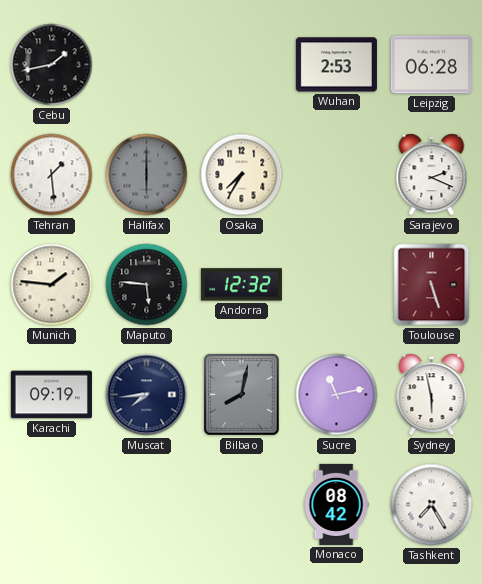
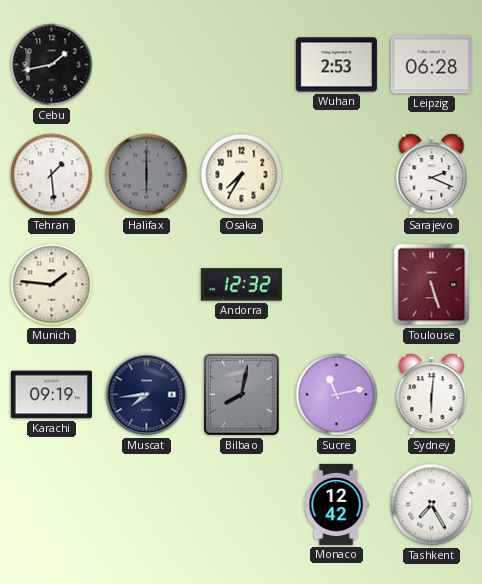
Maputo: 5:46 -> none (147, 285)
Sydney: 5:58 -> 6:01 (432, 395)
Monaco: 08:42 -> 12:42 (336, 504)
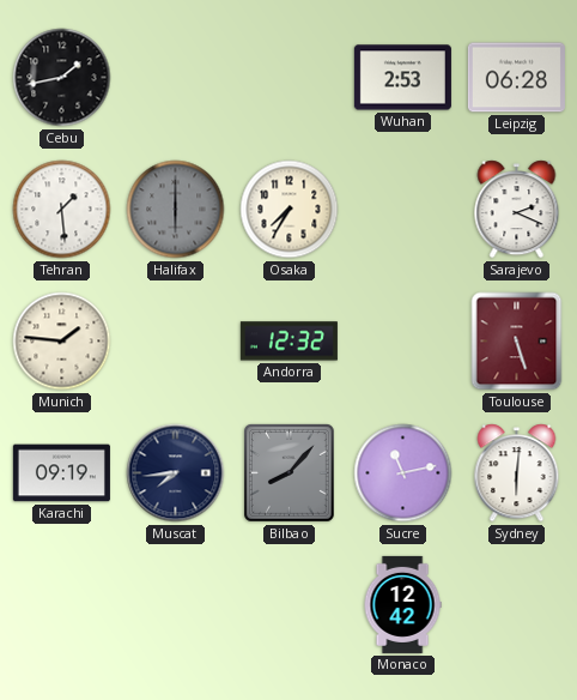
Bilbao: 8:02 -> 8:07 (290, 473)
Tashkent: 7:25 -> none (432, 505)
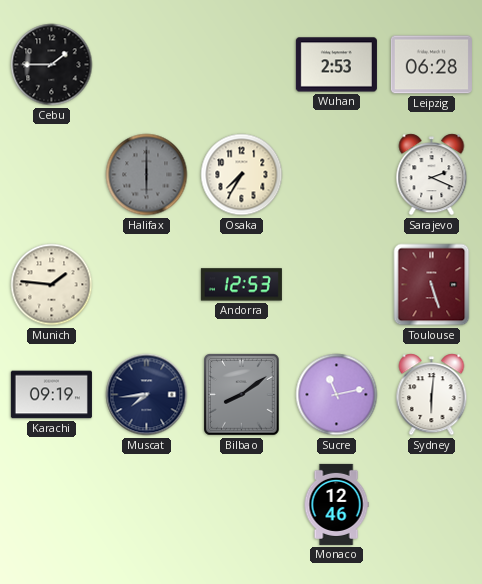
Cebu: 1:43 -> 1:45 (52, 65)
Tehran: 1:29 -> none (62, 210)
Andorra: 12:32 -> 12:53 (241, 285)
Bilbao: 8:07 -> 8:09 (242, 395)
Monaco: 12:42 -> 12:46 (336, 504)
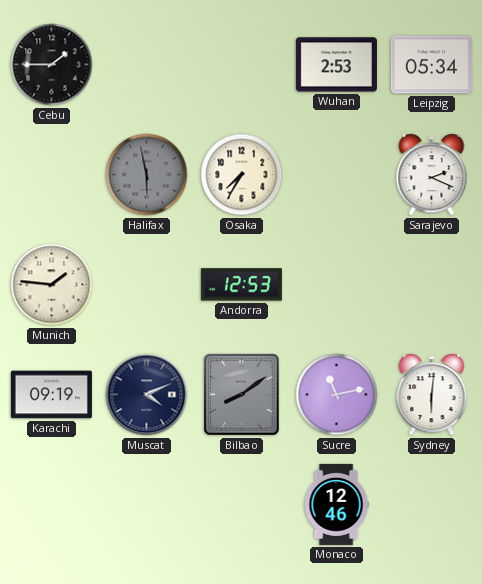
Leipzig: 06:28 -> 05:34 (431, 65)
Halifax: 6:00 -> 5:58 (147, 175)
Toulouse: 5:27 -> none (432, 285)
Muscat: 7:44 -> 4:11 (147, 395)
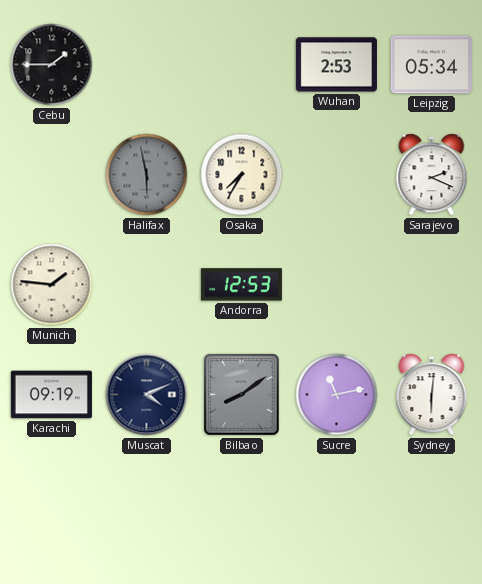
Monaco: 12:46 -> none (336, 504)
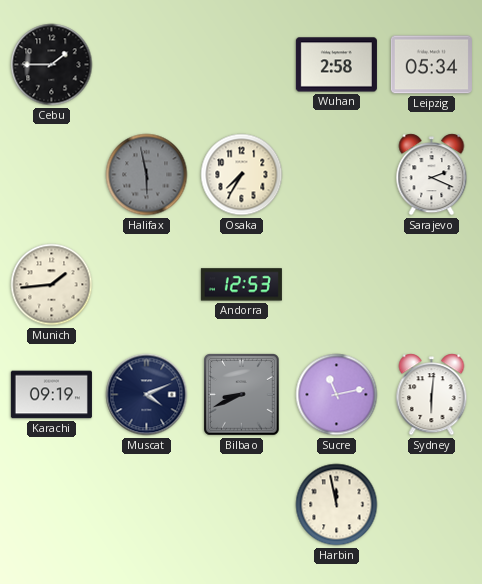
Wuhan: 2:53 -> 2:58 (336, 65)
Munich: 1:46 -> 1:44 (52, 285)
Bilbao: 8:09 -> 8:41 (242, 395)
Harbin: none -> 11:58 (337, 505)
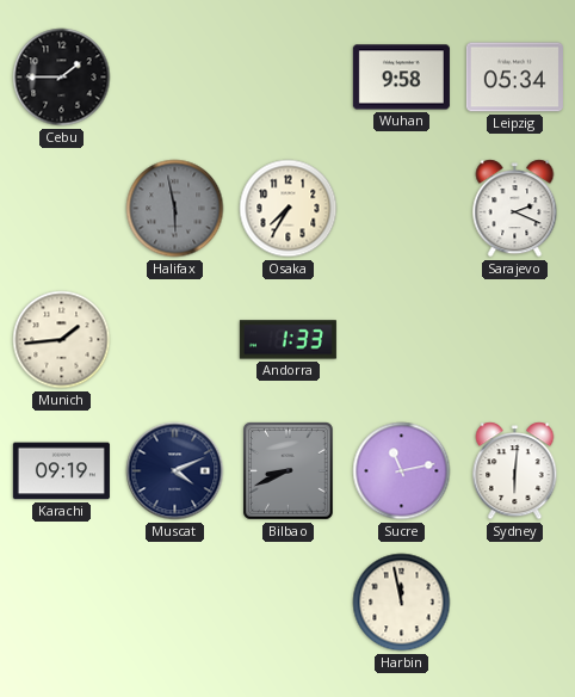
Wuhan: 2:58 -> 9:58 (401, 78)
Andorra: 12:53 -> 1:33 (287, 340)
